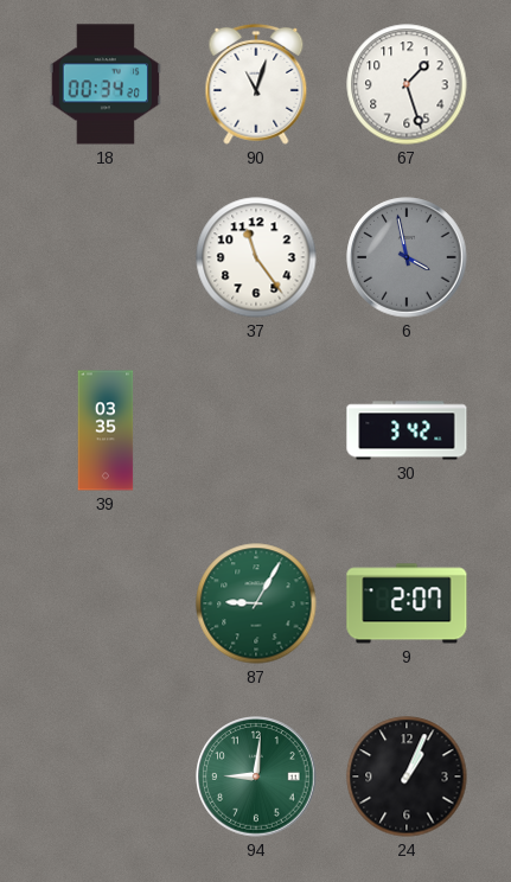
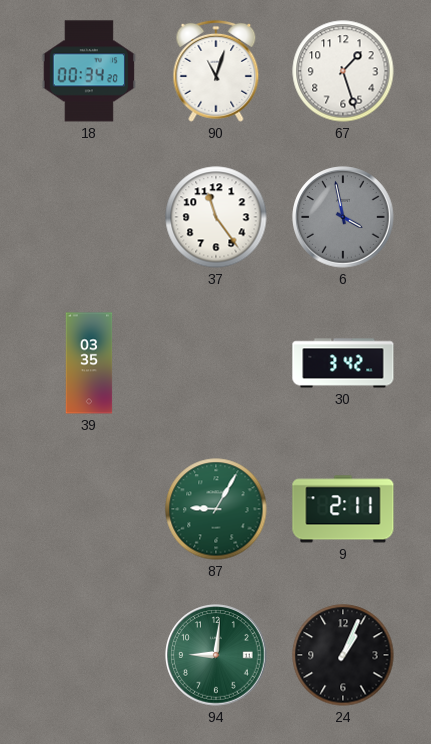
9: 2:07 -> 2:11 (343, 509)
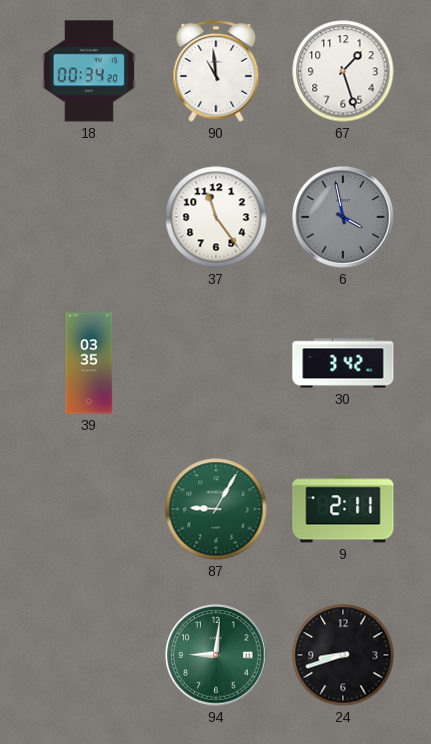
90: 11:03 -> 10:59 (216, 71)
24: 1:04 -> 8:42 (343, 655)
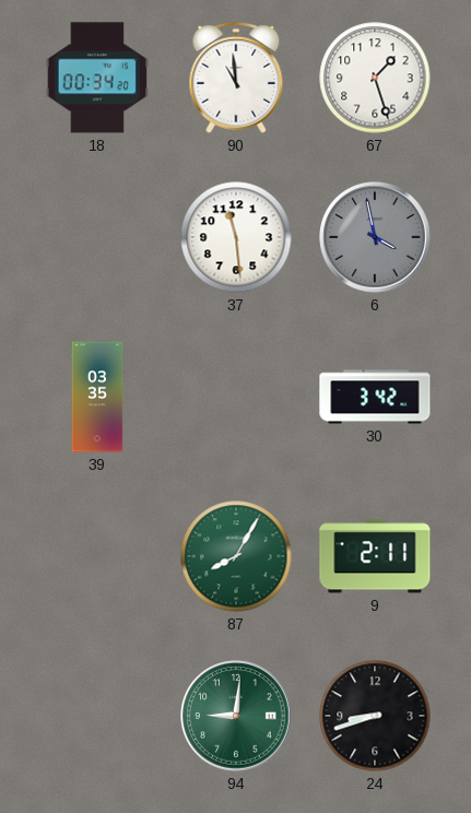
37: 11:24 -> 11:29 (236, 237)
87: 9:05 -> 8:05 (236, 556)
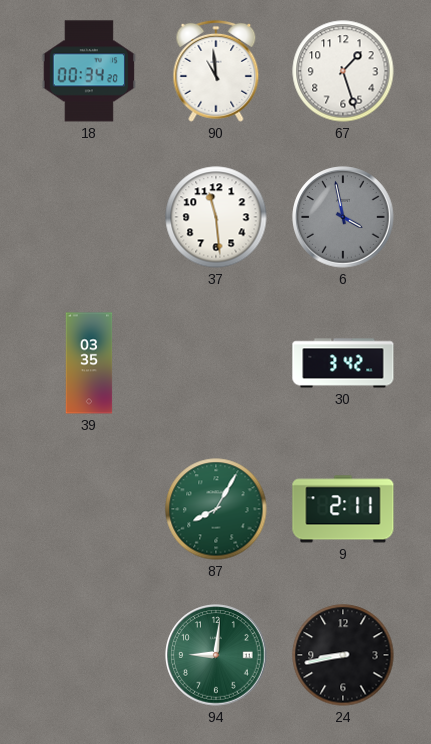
24: 8:42 -> 8:43 (343, 655)
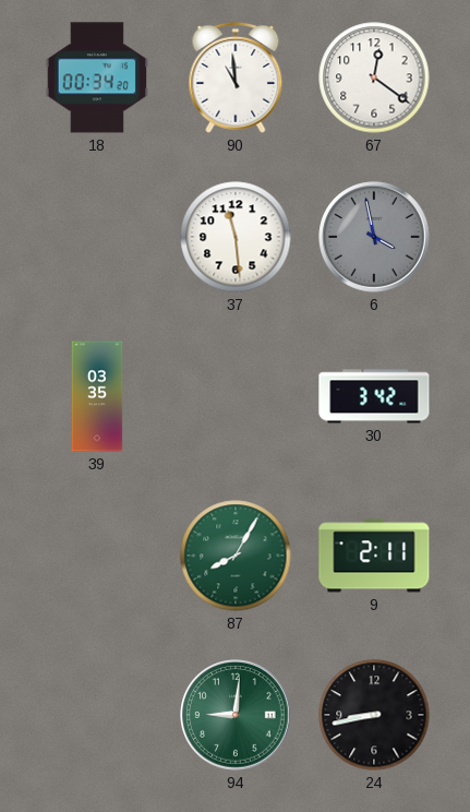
67: 1:27 -> 12:21 (374, 77)
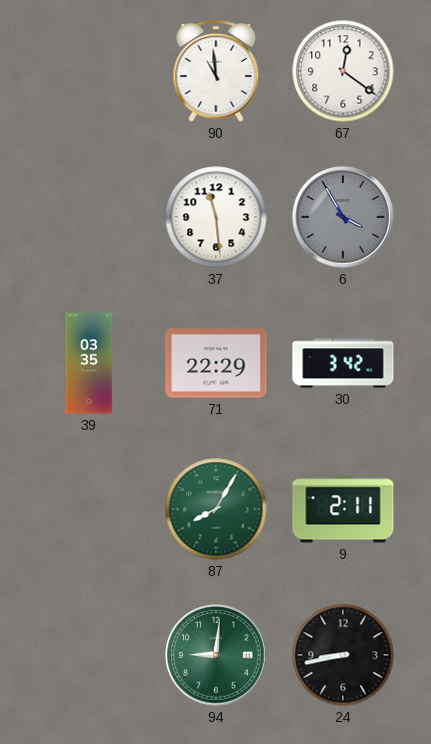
18: 00:34 -> none (96, 77)
6: 3:58 -> 3:55 (343, 217)
71: none -> 22:29 (216, 363)
